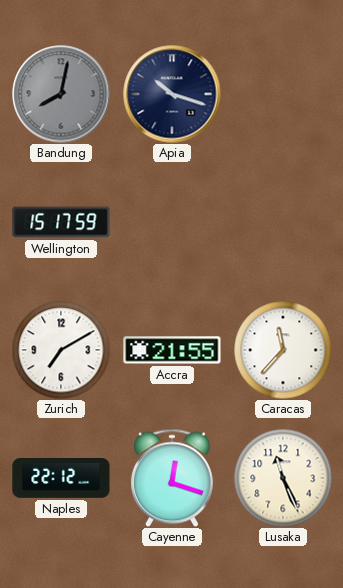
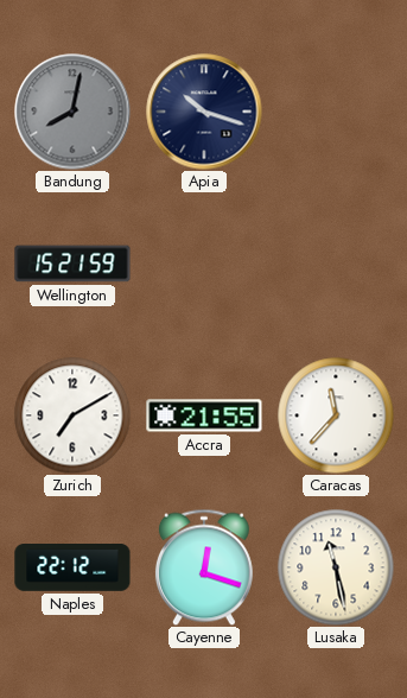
Wellington: 15:17 -> 15:21 (72, 264)
Lusaka: 11:26 -> 11:28 (336, 567)
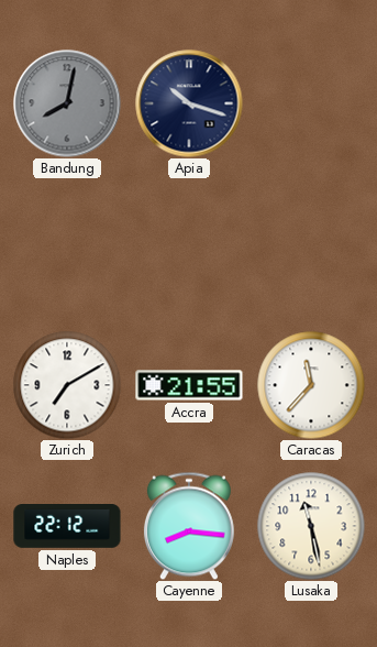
Wellington: 15:21 -> none (72, 264)
Cayenne: 12:18 -> 8:16 (189, 526)
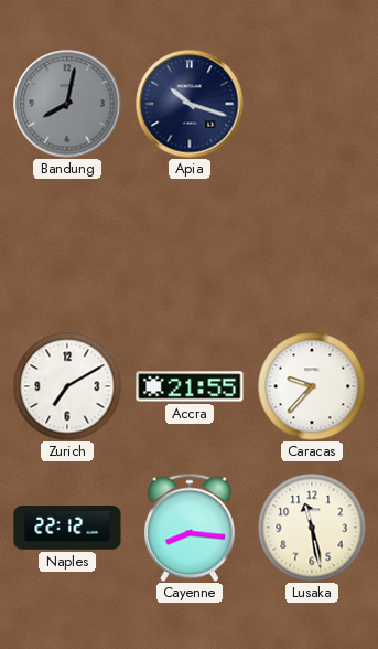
Caracas: 11:37 -> 9:37 (312, 386)
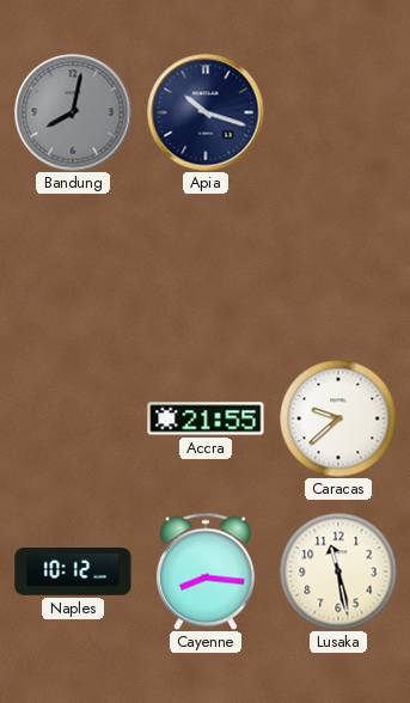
Zurich: 7:10 -> none (67, 386)
Caracas: 9:37 -> 9:38 (338, 418)
Naples: 22:12 -> 10:12 (73, 573)
